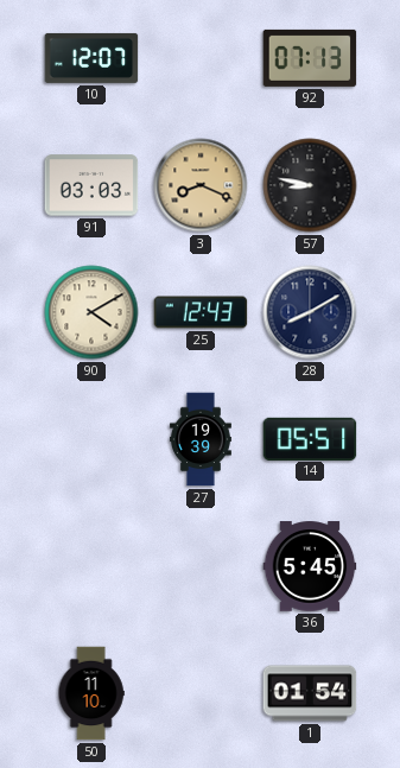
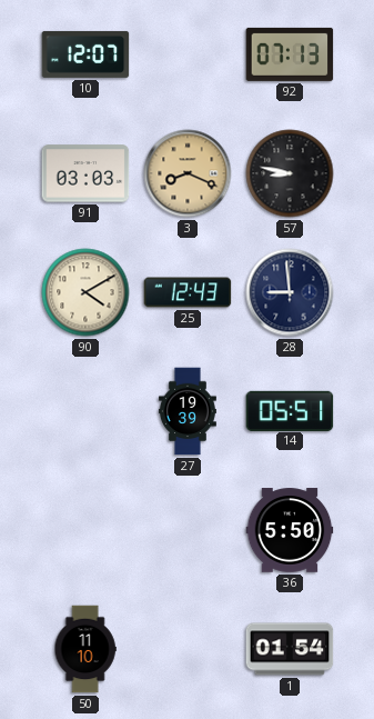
28: 8:10 -> 8:59 (290, 292)
36: 5:45 -> 5:50 (290, 530)
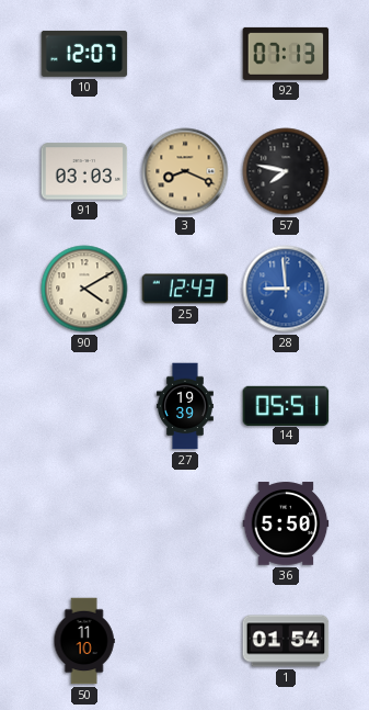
57: 8:47 -> 7:47 (286, 171)
28 dial: navy -> blue (286, 289)
